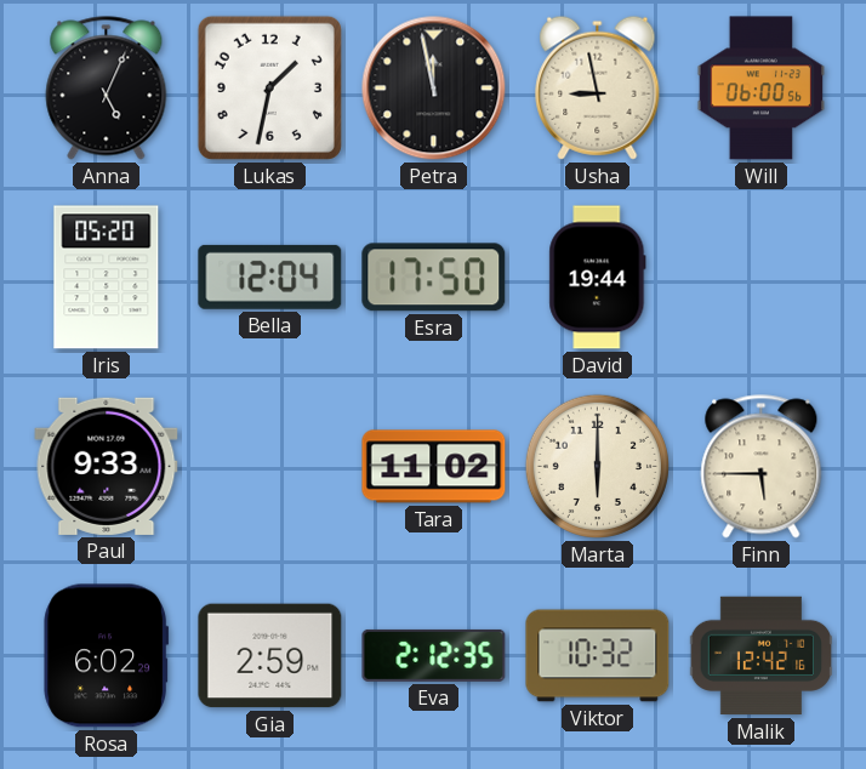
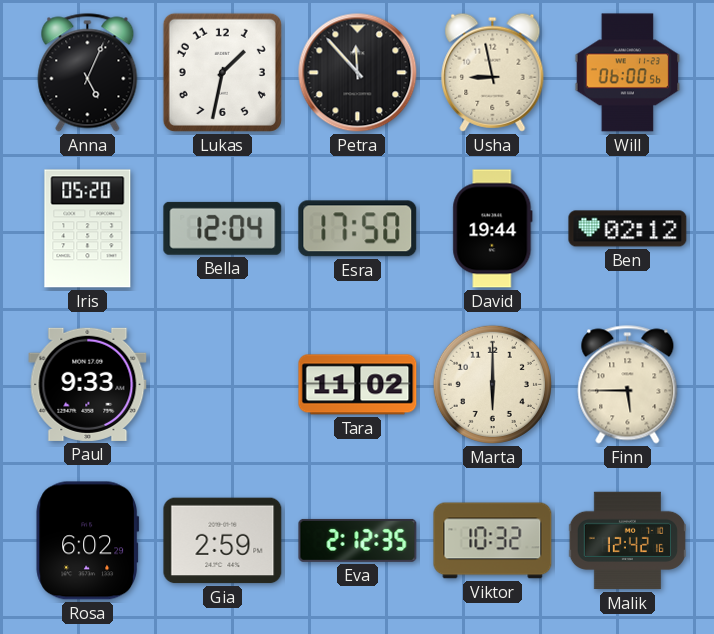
Petra: 11:58 -> 11:53 (358, 73)
Ben: none -> 02:12 (628, 229)
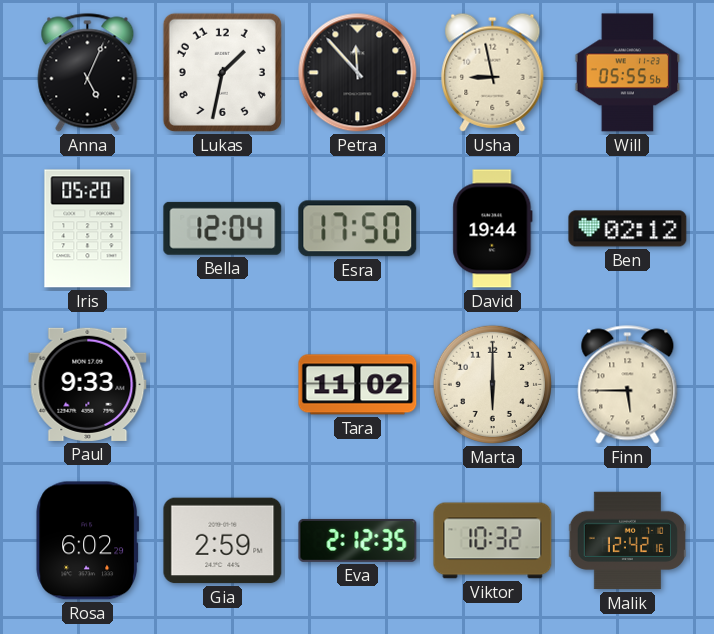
Will: 06:00 -> 05:55 (628, 73)
